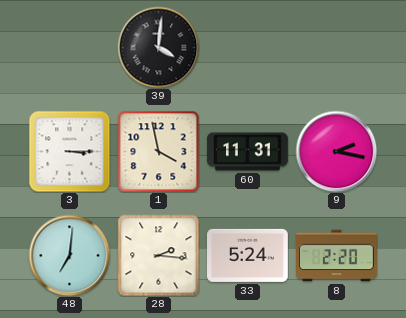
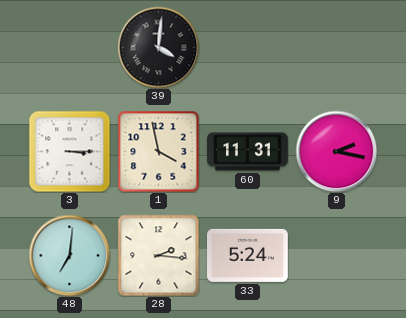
8: 2:20 -> none (337, 256)
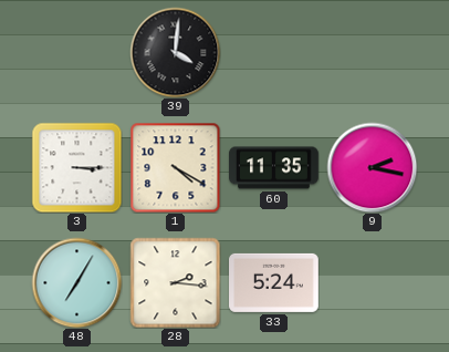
1: 3:58 -> 4:20 (175, 167)
60: 11:31 -> 11:35 (274, 168)
48: 7:01 -> 7:05 (76, 282)
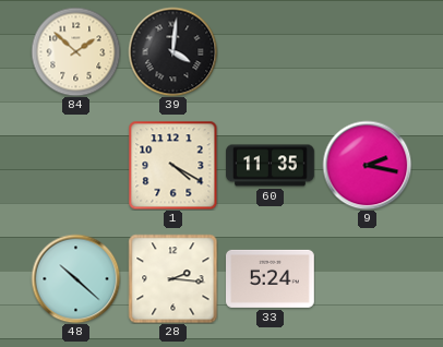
84: none -> 1:52 (75, 51)
3: 3:15 -> none (76, 167)
48: 7:05 -> 10:22 (75, 278)
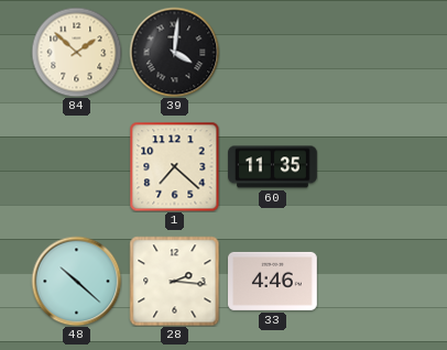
1: 4:20 -> 7:22 (174, 166)
9: 2:17 -> none (367, 165)
33: 5:24 -> 4:46 (273, 281)
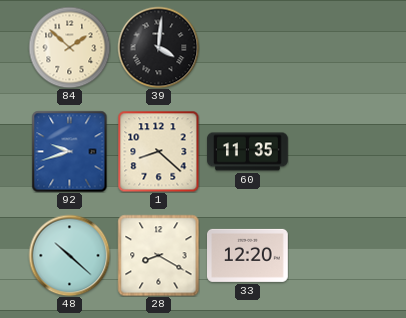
92: none -> 9:42 (70, 151)
1: 7:22 -> 8:22 (158, 151)
28: 2:16 -> 8:20 (158, 255)
33: 4:46 -> 12:20 (248, 255)
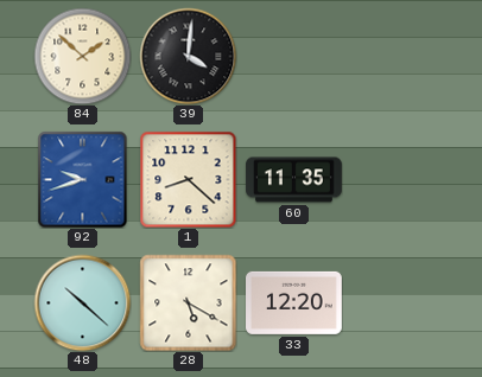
28: 8:20 -> 5:20 (188, 302)
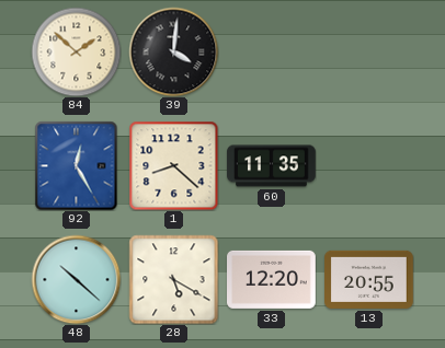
92: 9:42 -> 12:25 (77, 165)
13: none -> 20:55 (369, 279)
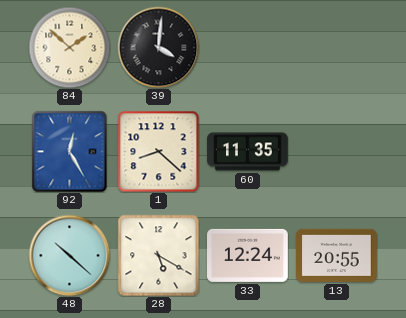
33: 12:20 -> 12:24 (248, 255)
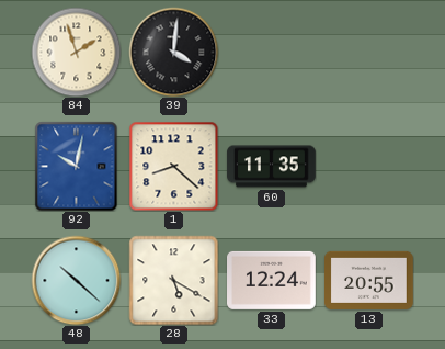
84: 1:52 -> 1:57 (76, 52)
92: 12:25 -> 10:02 (77, 166)
